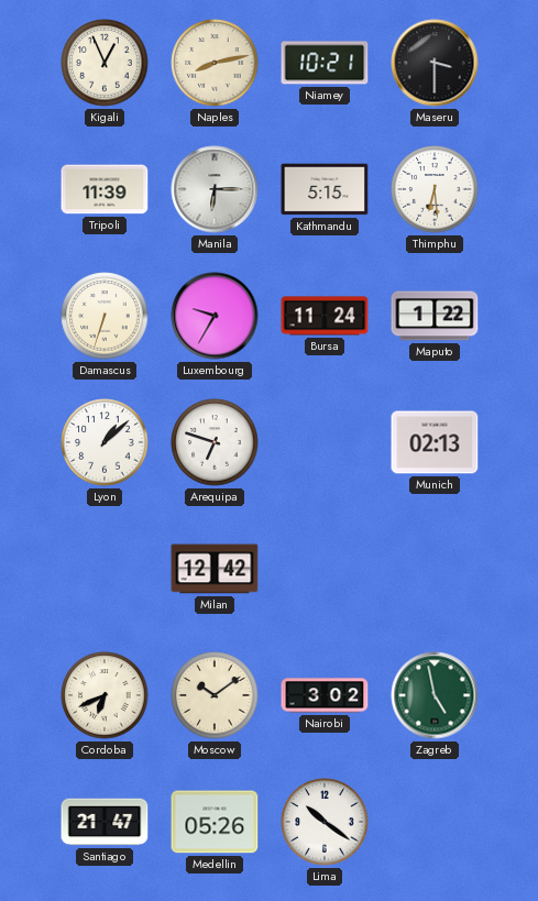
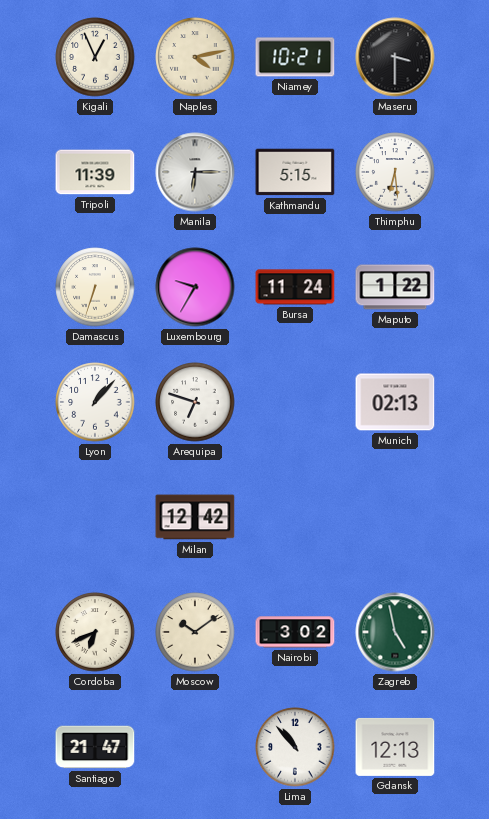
Naples: 8:13 -> 4:13 (195, 57)
Lyon: 1:08 -> 1:07 (95, 402)
Medellin: 05:26 -> none (215, 822)
Lima: 10:21 -> 10:53 (295, 747)
Gdansk: none -> 12:13 (395, 747)
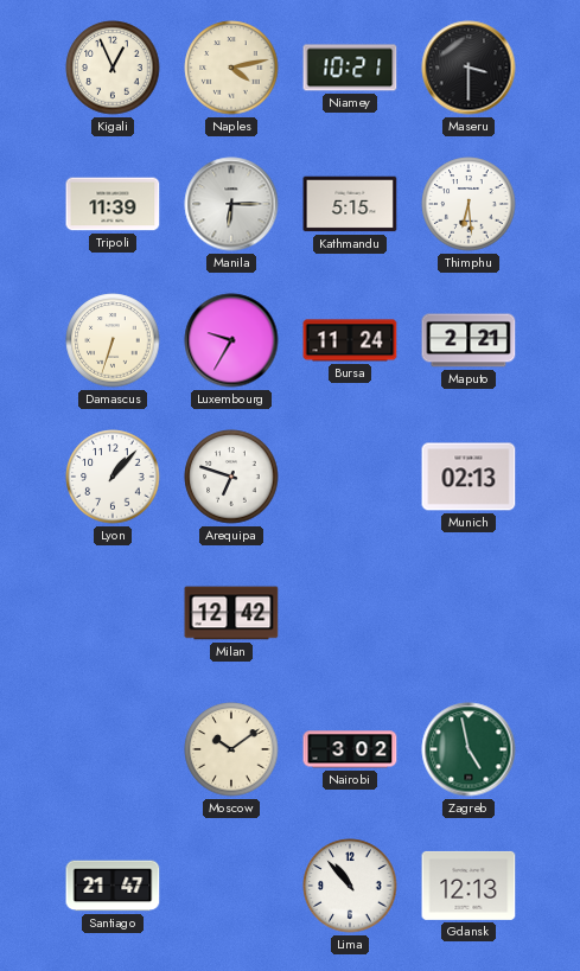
Maputo: 1:22 -> 2:21 (469, 340)
Cordoba: 6:41 -> none (95, 632)
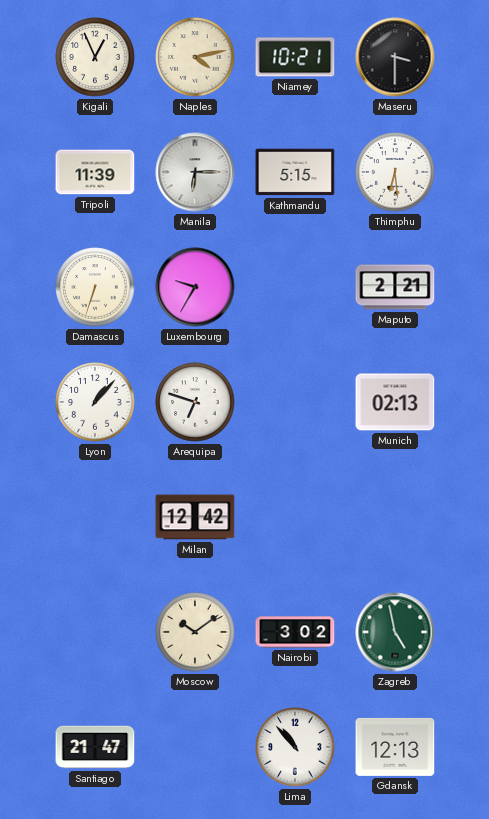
Bursa: 11:24 -> none (350, 340)
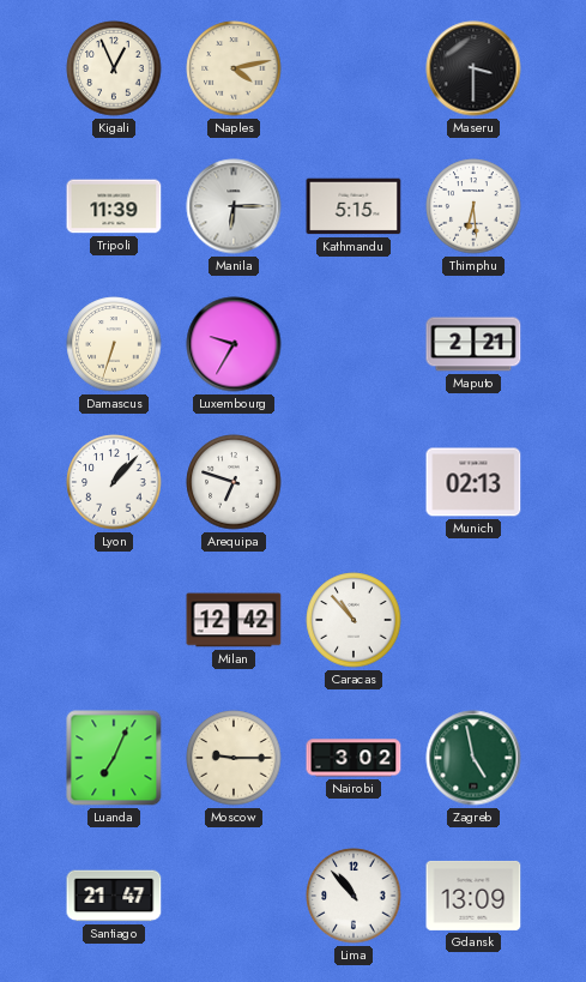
Niamey: 10:21 -> none (295, 57)
Caracas: none -> 10:53 (354, 620)
Luanda: none -> 7:04 (114, 758)
Moscow: 10:09 -> 9:15 (234, 758)
Gdansk: 12:13 -> 13:09 (473, 896)
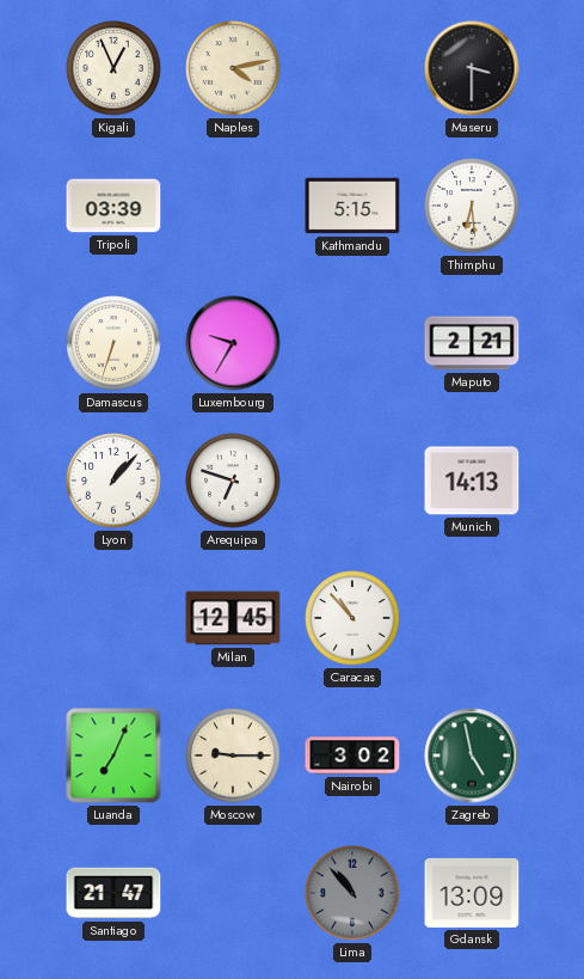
Tripoli: 11:39 -> 03:39 (113, 206)
Manila: 6:15 -> none (234, 206)
Munich: 02:13 -> 14:13 (472, 481)
Milan: 12:42 -> 12:45 (233, 618)
Lima dial: white -> grey (352, 893)
